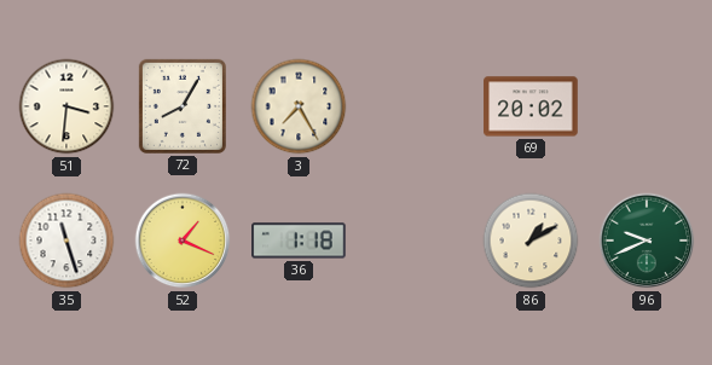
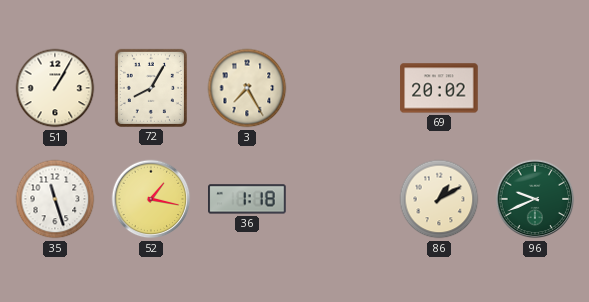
51: 3:31 -> 1:05 (55, 88)
52: 1:19 -> 1:17 (151, 199)
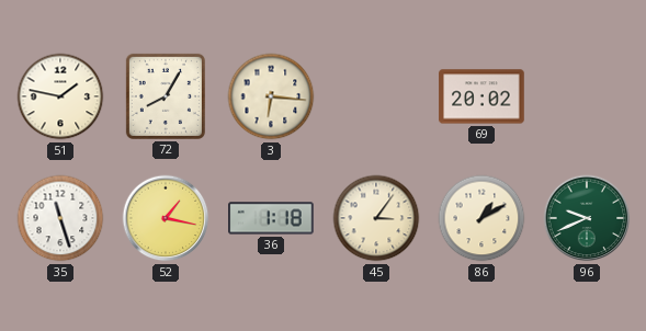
51: 1:05 -> 1:47 (60, 96)
3: 7:25 -> 6:16 (271, 96)
45: none -> 3:06 (376, 218)
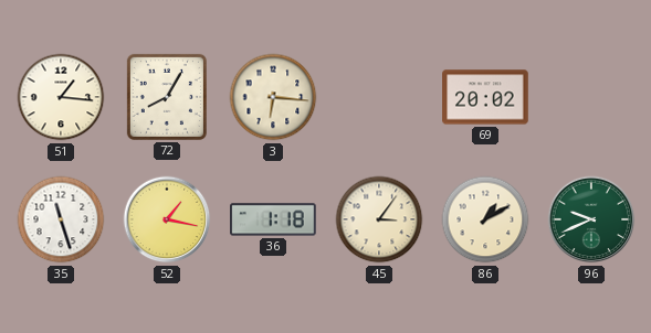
51: 1:47 -> 1:16 (61, 97)
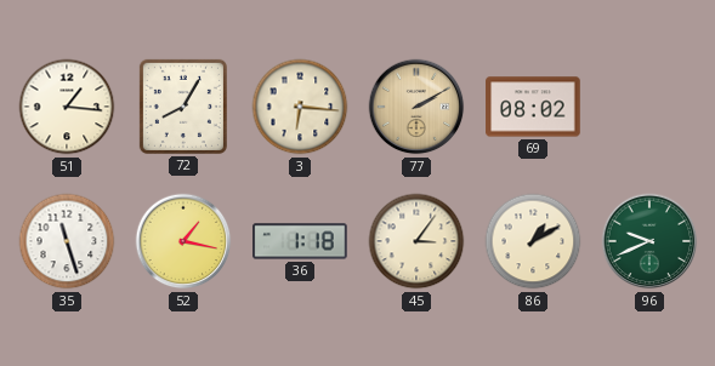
77: none -> 2:10 (416, 107)
69: 20:02 -> 08:02 (533, 107)
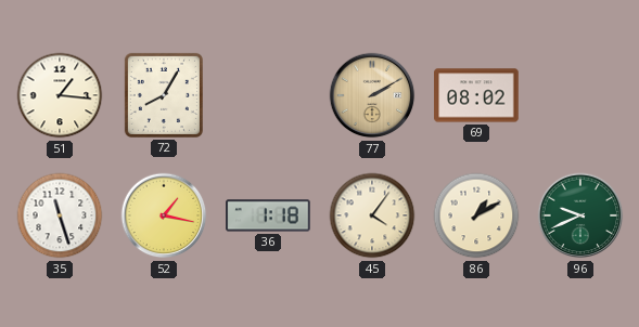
3: 6:16 -> none (300, 107)
45: 3:06 -> 4:06 (372, 215)
